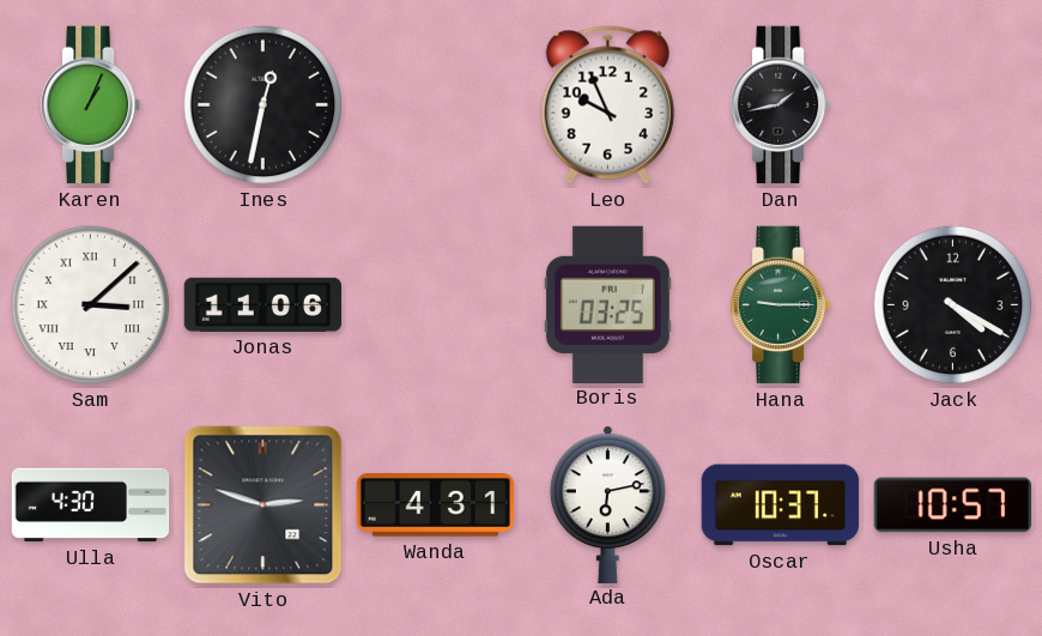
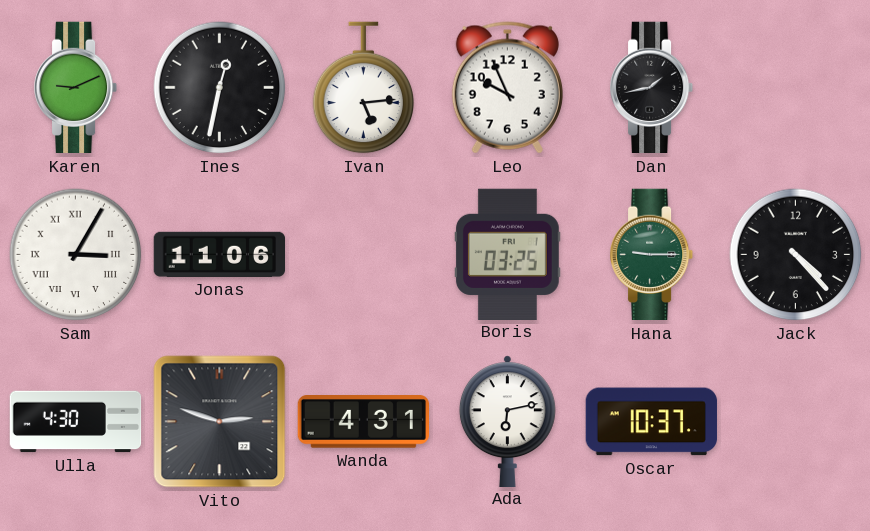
Karen: 1:04 -> 9:11 (77, 88)
Ivan: none -> 5:14 (364, 88)
Sam: 3:08 -> 3:05 (76, 255)
Jack: 4:20 -> 4:23 (796, 255)
Usha: 10:57 -> none (952, 505)
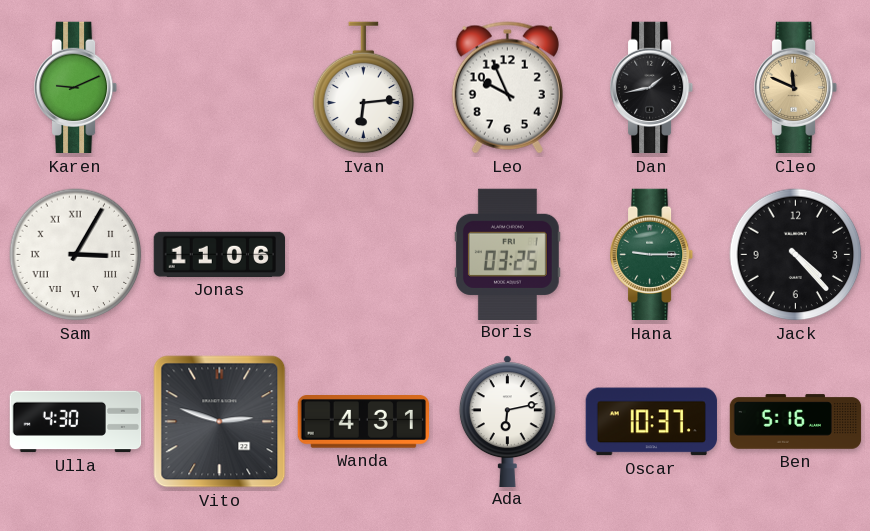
Ines: 12:32 -> none (220, 88)
Ivan: 5:14 -> 6:14 (364, 88)
Cleo: none -> 11:49 (797, 88)
Ben: none -> 5:16 (796, 422)
